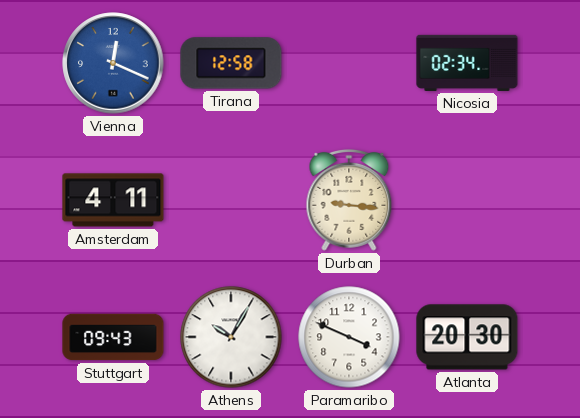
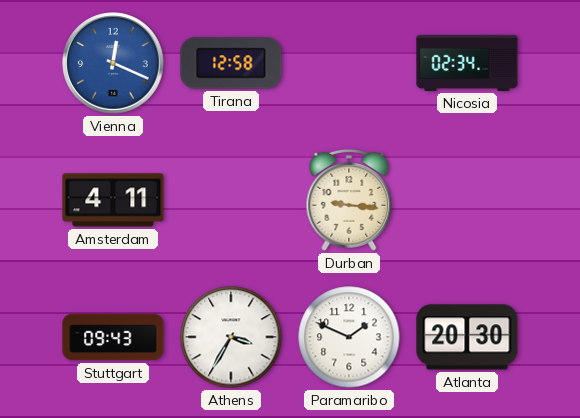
Athens: 10:05 -> 3:35 (231, 337)
Paramaribo: 3:49 -> 1:49 (349, 337)
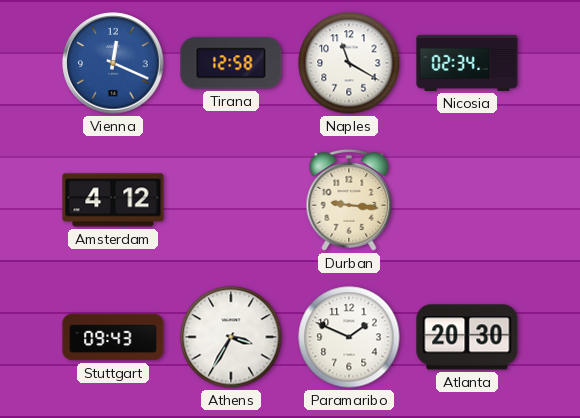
Naples: none -> 11:20 (349, 63)
Amsterdam: 4:11 -> 4:12 (113, 200)
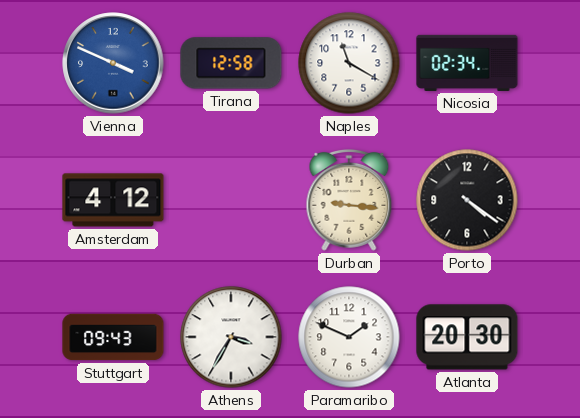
Vienna: 12:19 -> 3:49 (113, 63)
Porto: none -> 4:21 (467, 200)
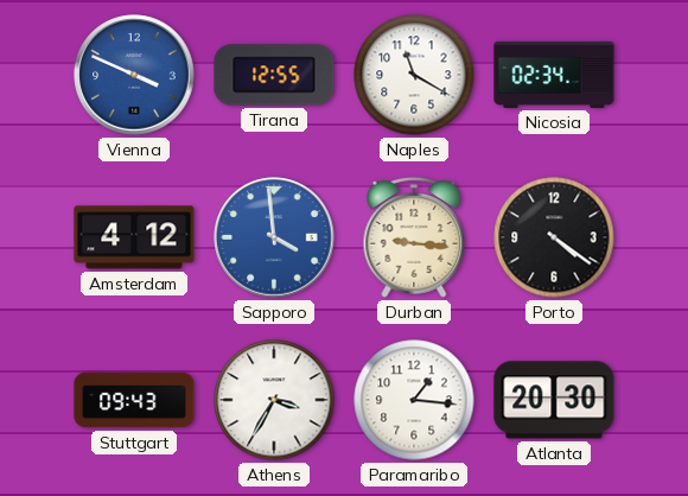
Tirana: 12:58 -> 12:55 (274, 75)
Sapporo: none -> 3:59 (274, 237)
Paramaribo: 1:49 -> 1:16 (414, 400)
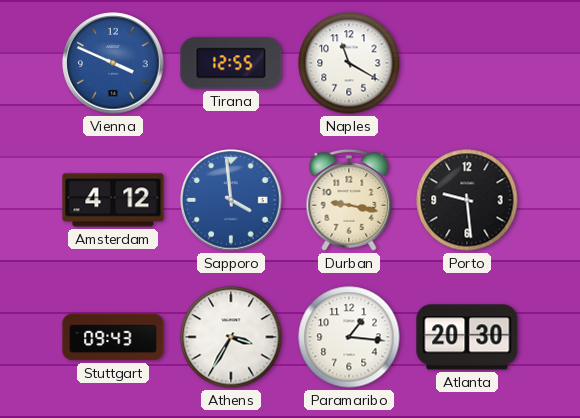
Nicosia: 02:34 -> none (554, 75)
Durban: 9:16 -> 9:17 (349, 200)
Porto: 4:21 -> 9:29 (467, 200)
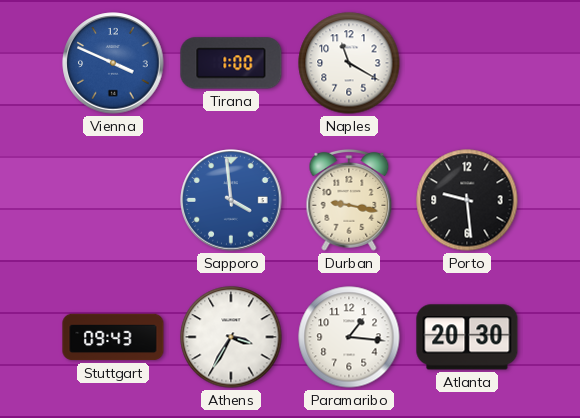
Tirana: 12:55 -> 1:00 (231, 63)
Amsterdam: 4:12 -> none (113, 200)
